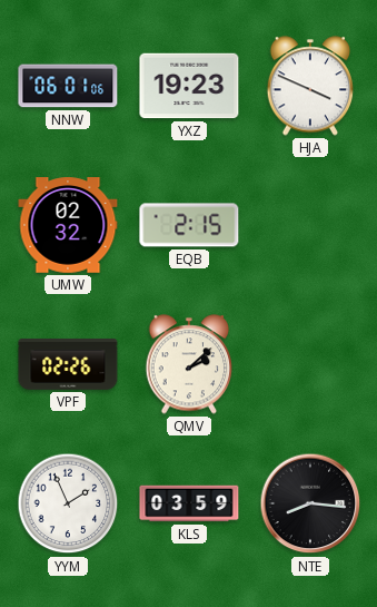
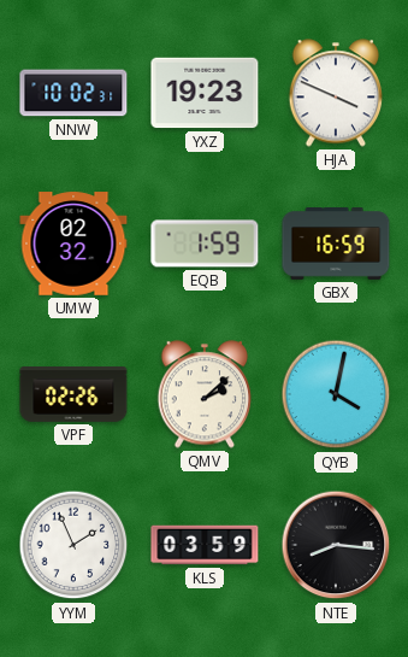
NNW: 06:01 -> 10:02 (73, 93)
EQB: 2:15 -> 1:59 (205, 244)
GBX: none -> 16:59 (336, 245)
QYB: none -> 4:02 (336, 394)
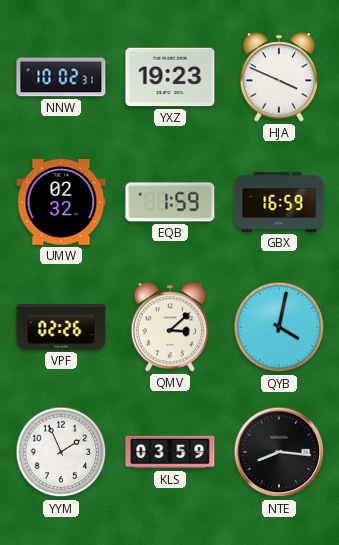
QMV: 2:08 -> 3:08 (170, 327)
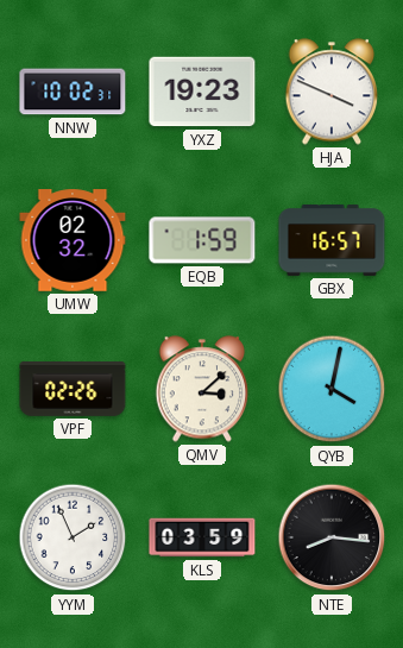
GBX: 16:59 -> 16:57 (332, 241)
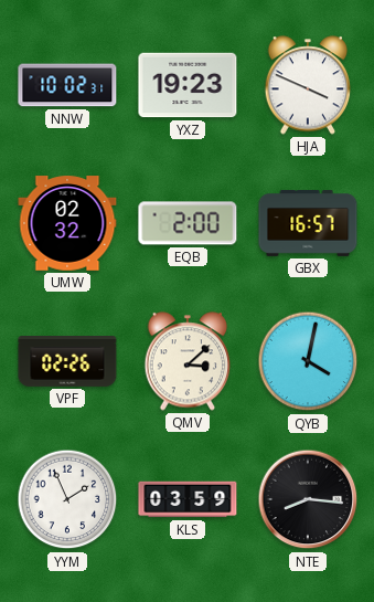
EQB: 1:59 -> 2:00 (188, 223)
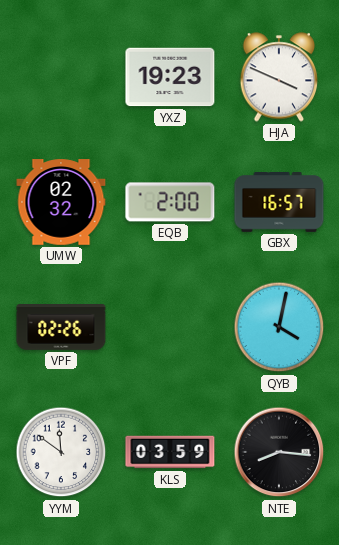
NNW: 10:02 -> none (67, 85)
QMV: 3:08 -> none (188, 361)
YYM: 1:56 -> 11:51 (61, 452)
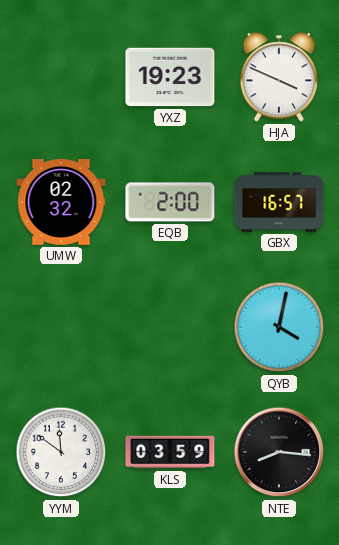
VPF: 02:26 -> none (61, 328)
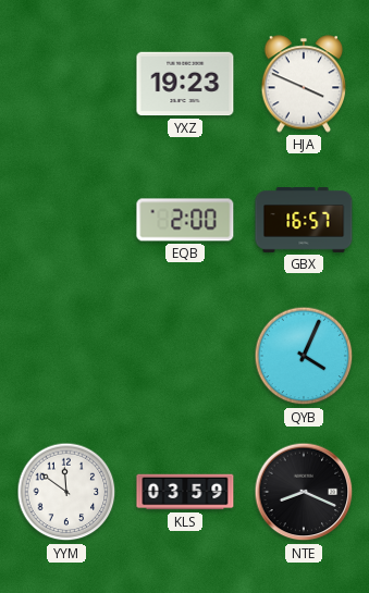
UMW: 02:32 -> none (61, 202)
QYB: 4:02 -> 4:04 (304, 356)
NTE: 8:16 -> 8:19 (304, 492)
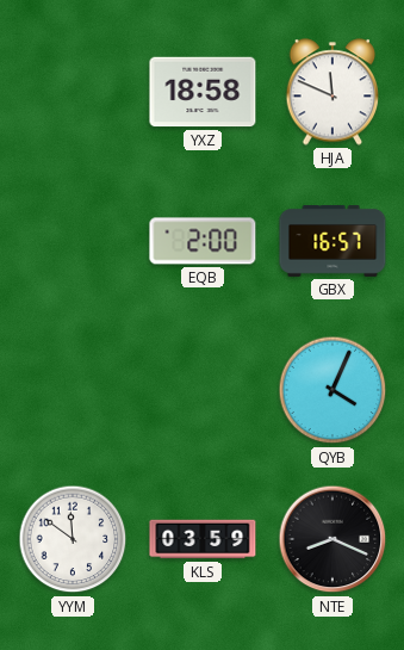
YXZ: 19:23 -> 18:58 (203, 92)
HJA: 3:49 -> 11:49 (332, 92)
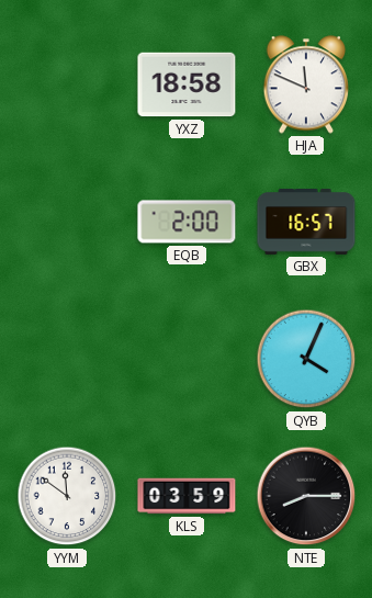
NTE: 8:19 -> 8:15 (306, 496)
